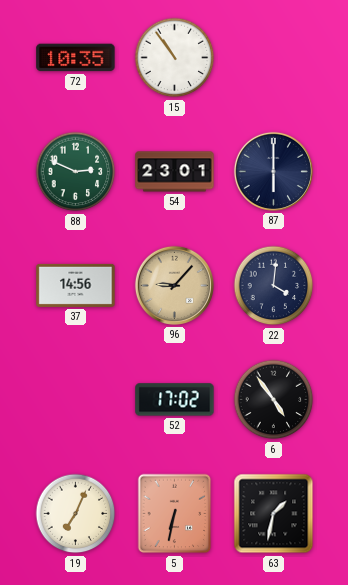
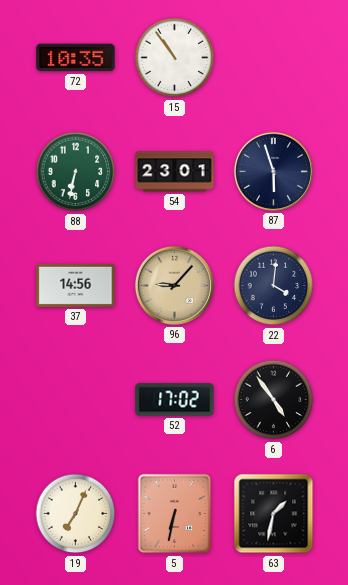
88: 2:49 -> 6:32 (76, 172)
87: 6:00 -> 5:57 (273, 171)
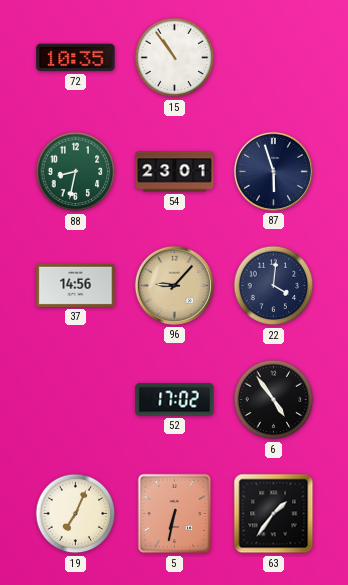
88: 6:32 -> 8:32 (76, 172)
63: 1:32 -> 1:36 (274, 514)
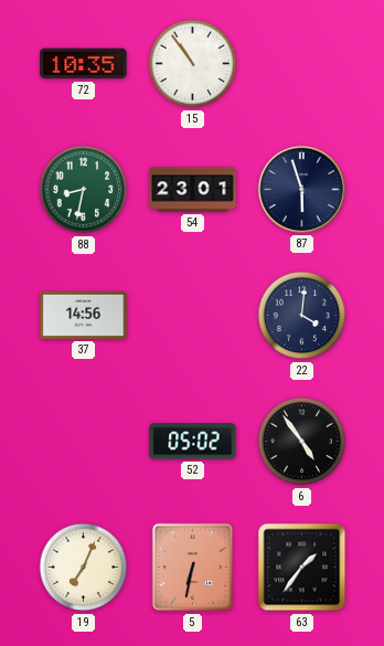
96: 9:07 -> none (174, 285)
52: 17:02 -> 05:02 (193, 442)
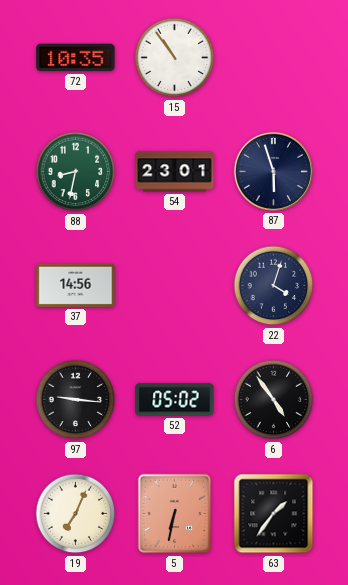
22: 4:01 -> 4:03 (274, 286)
97: none -> 9:16 (76, 400)
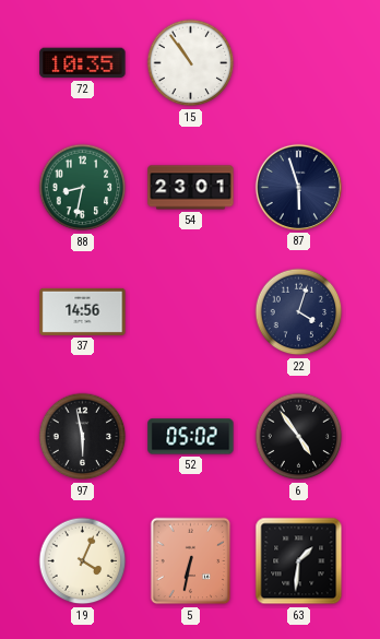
97: 9:16 -> 5:58 (83, 437)
19: 7:04 -> 4:04 (83, 561)
63: 1:36 -> 1:31 (299, 561)
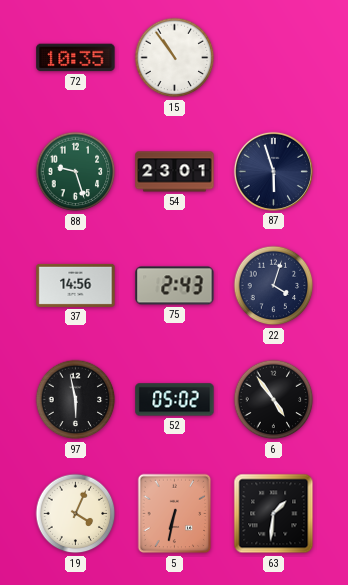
88: 8:32 -> 9:27 (76, 172)
75: none -> 2:43 (175, 286)
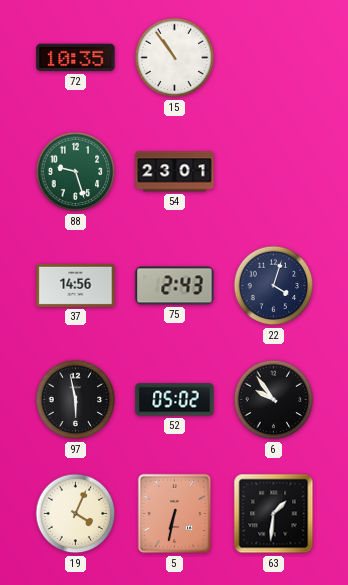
87: 5:57 -> none (273, 171)
6: 4:54 -> 9:54 (274, 400)
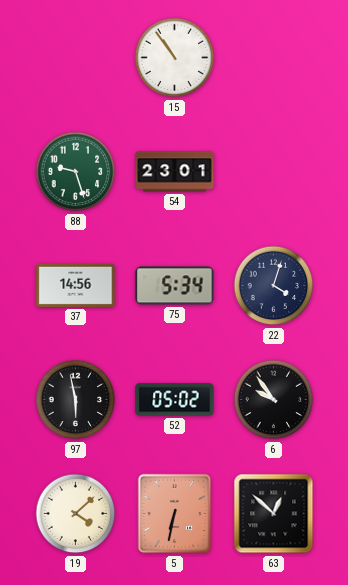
72: 10:35 -> none (76, 58)
75: 2:43 -> 5:34 (175, 286)
19: 4:04 -> 4:08 (76, 514)
63: 1:31 -> 12:52 (274, 514)
